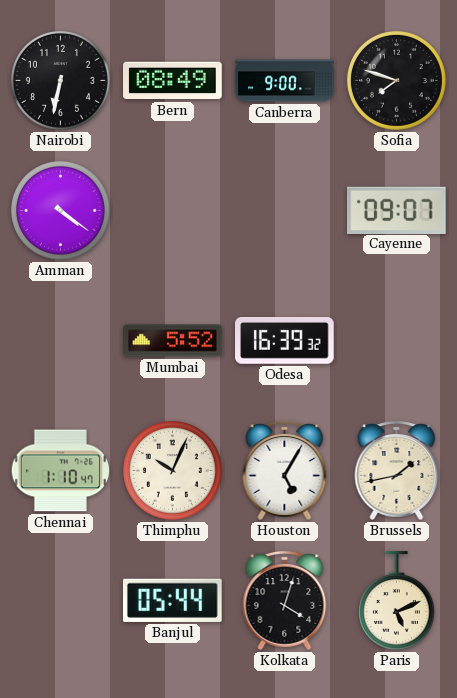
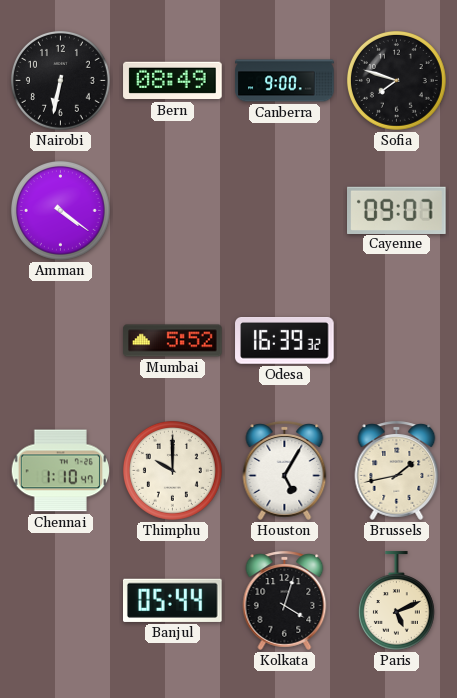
Thimphu: 10:04 -> 10:00 (172, 470)
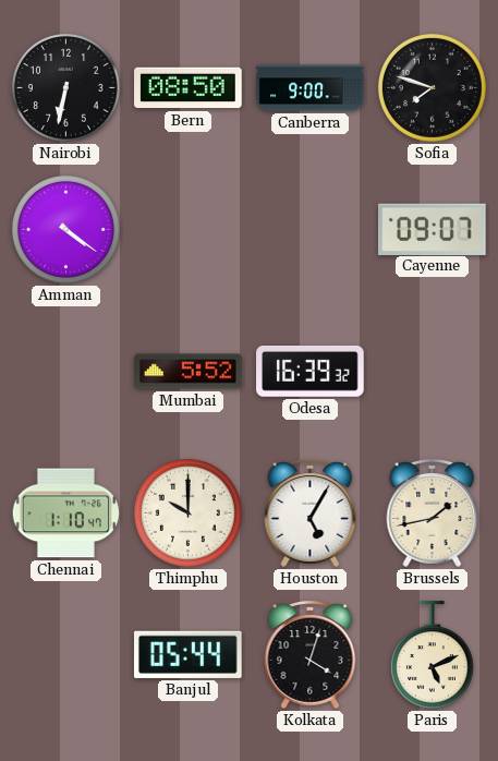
Bern: 08:49 -> 08:50 (189, 88)
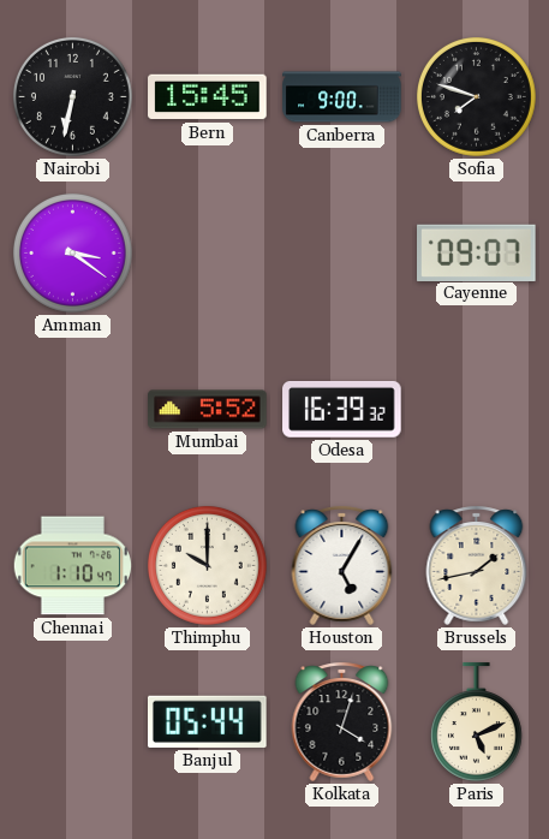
Bern: 08:50 -> 15:45 (208, 97)
Amman: 4:21 -> 3:21 (72, 252)
